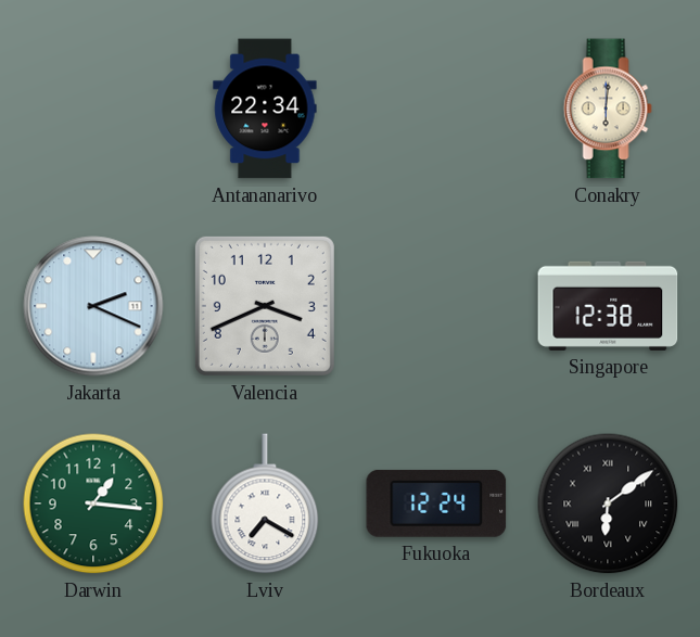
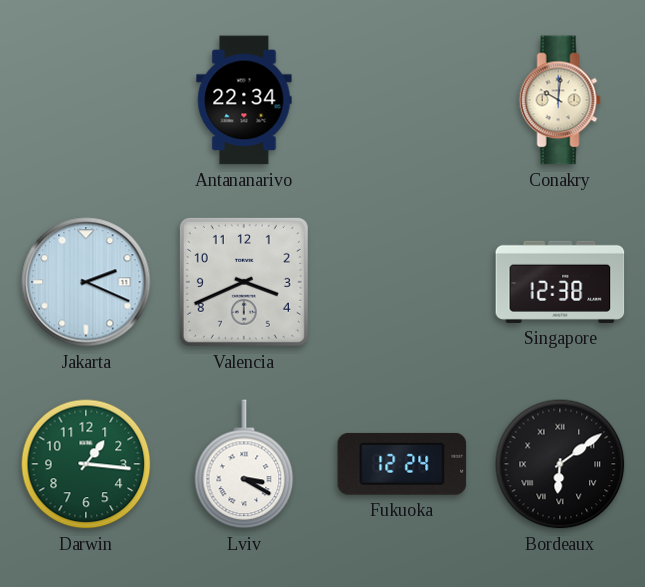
Conakry: 6:01 -> 10:01 (560, 100)
Lviv: 7:20 -> 3:20 (244, 464)
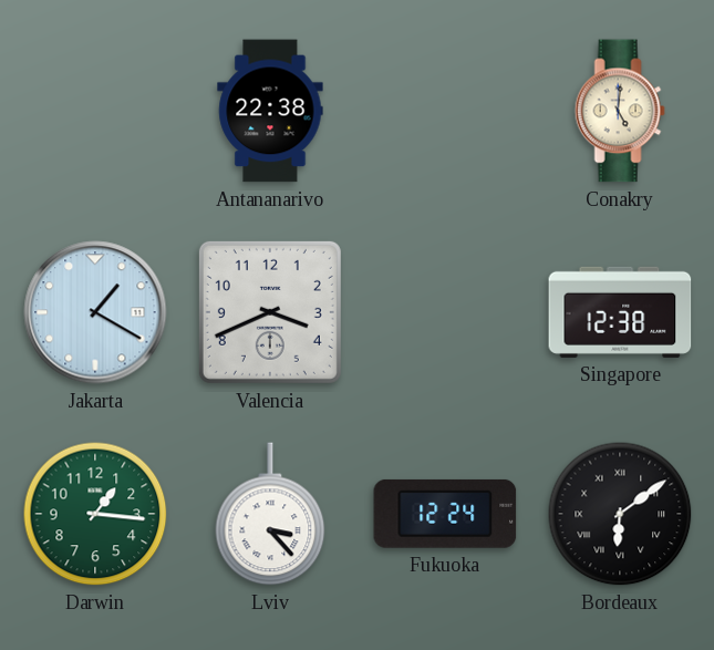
Antananarivo: 22:34 -> 22:38 (270, 111)
Conakry: 10:01 -> 5:01 (620, 111)
Jakarta: 2:19 -> 1:20 (95, 312)
Lviv: 3:20 -> 3:23 (270, 514)
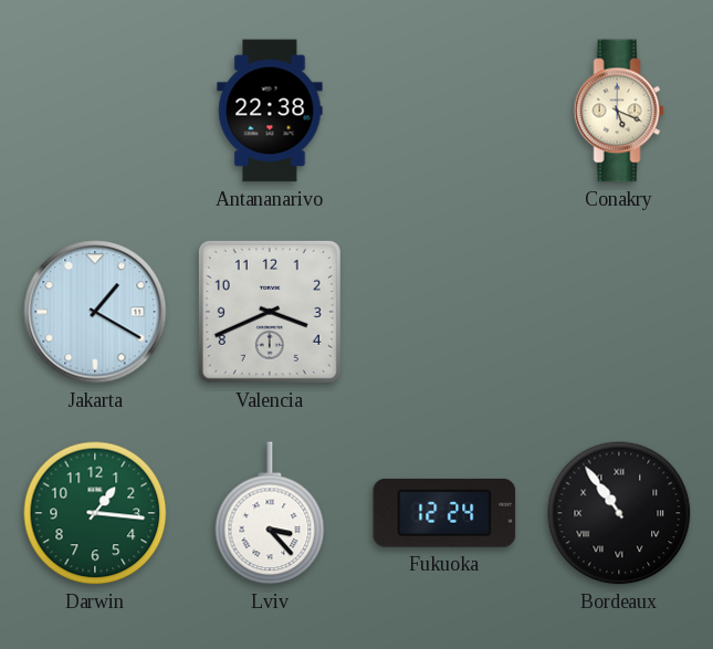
Conakry: 5:01 -> 5:19 (619, 111)
Singapore: 12:38 -> none (620, 312)
Bordeaux: 6:09 -> 10:54 (619, 513)
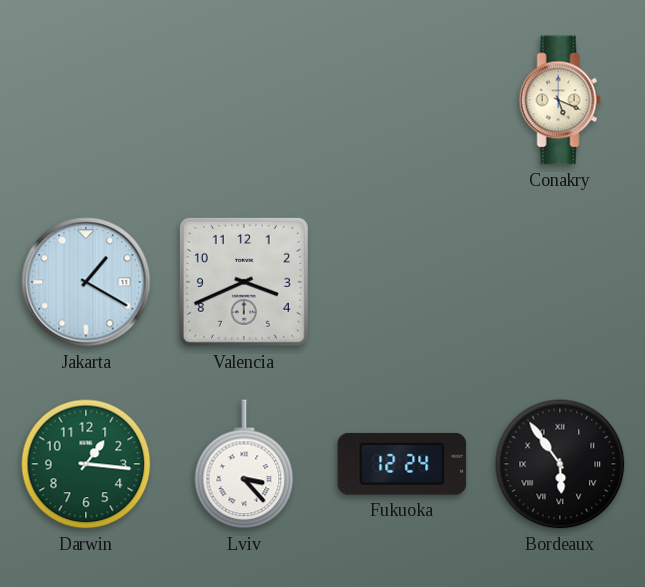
Antananarivo: 22:38 -> none (270, 111)
Bordeaux: 10:54 -> 5:54 (560, 464)
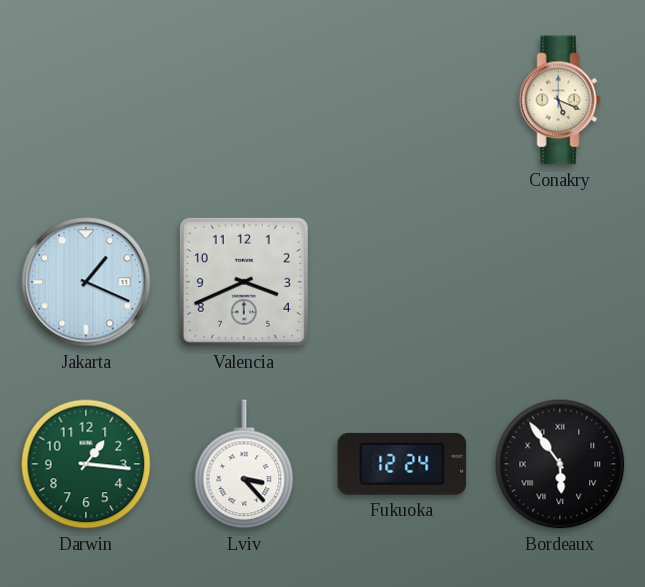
Jakarta: 1:20 -> 1:19 (86, 282)
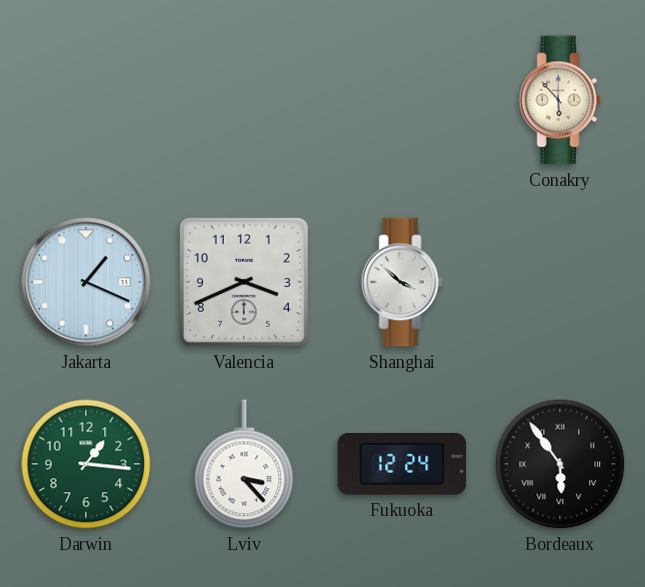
Conakry: 5:19 -> 5:53 (560, 100)
Shanghai: none -> 3:52 (402, 282)
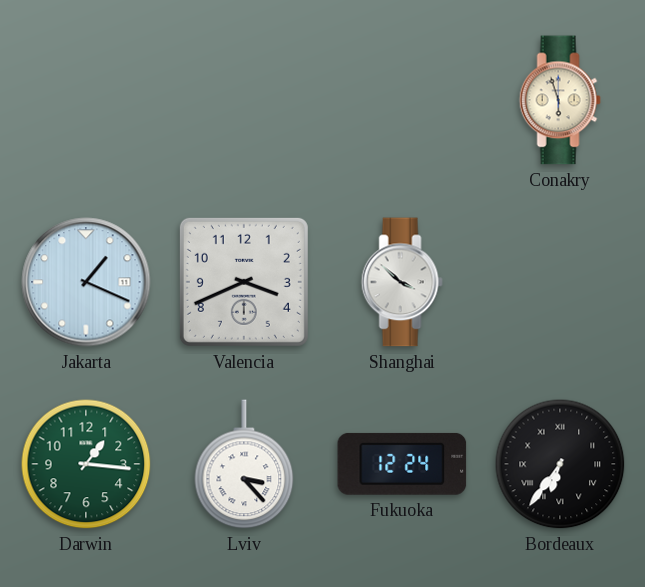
Conakry: 5:53 -> 5:57 (560, 100)
Bordeaux: 5:54 -> 6:36 (560, 464)
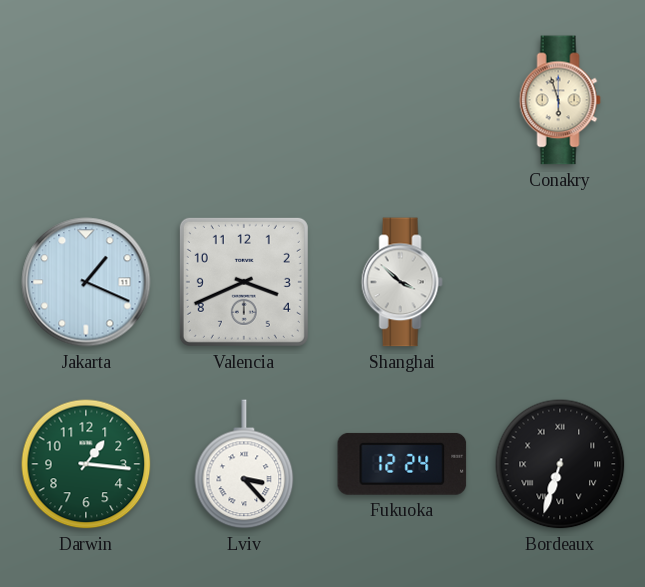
Bordeaux: 6:36 -> 6:33 (560, 464)
